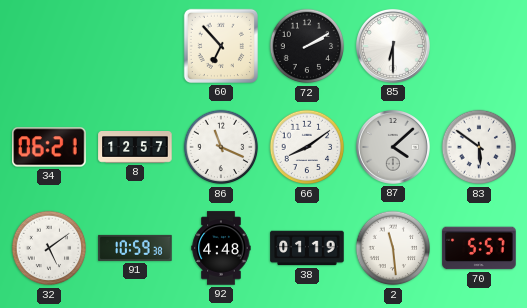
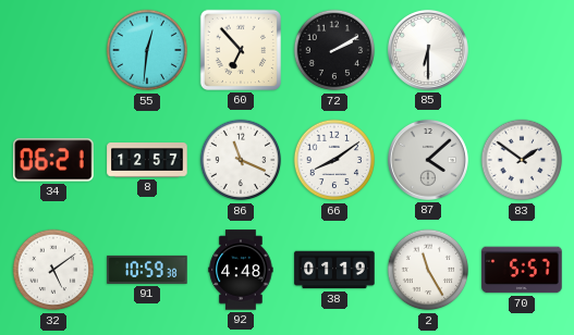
55: none -> 12:31 (147, 50)
83: 5:51 -> 1:51 (522, 160)
2: 11:29 -> 11:25 (428, 270)
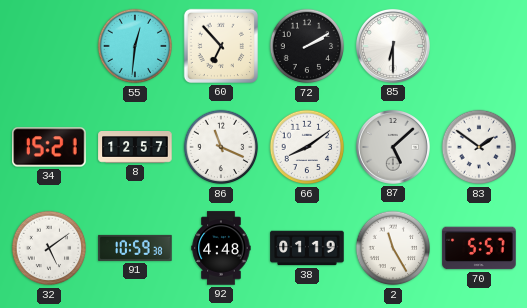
34: 06:21 -> 15:21 (49, 147)
87: 4:08 -> 5:08 (393, 147)
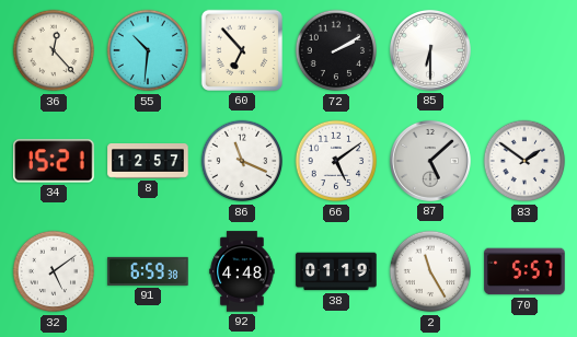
36: none -> 12:23 (54, 50)
55: 12:31 -> 10:31 (148, 50)
66: 8:09 -> 5:09 (336, 161)
91: 10:59 -> 6:59 (148, 271)
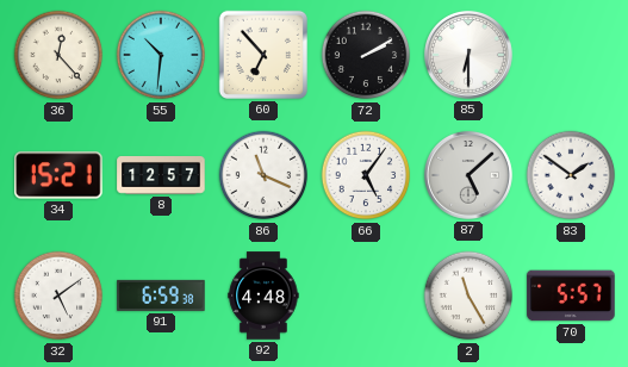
66: 5:09 -> 5:06 (366, 175)
38: 01:19 -> none (336, 271)
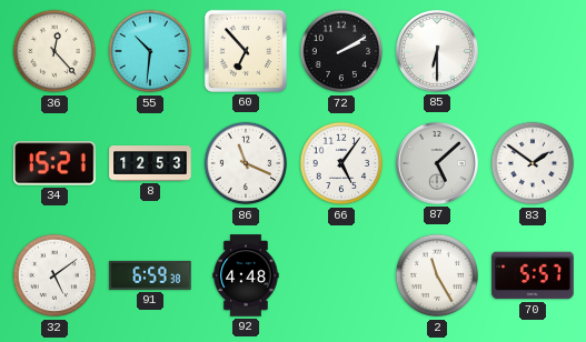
8: 12:57 -> 12:53 (150, 164)
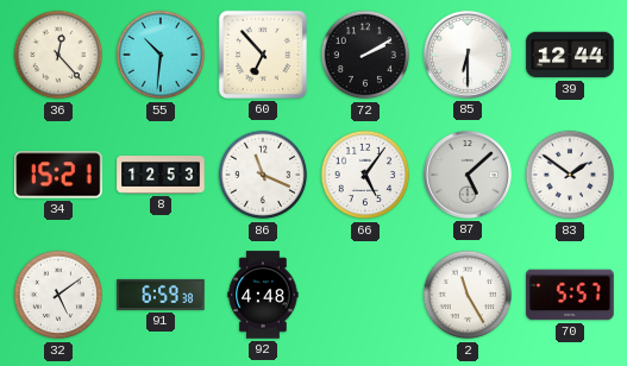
39: none -> 12:44 (570, 55)
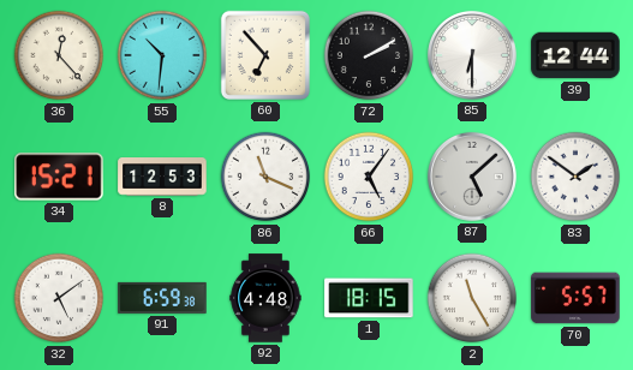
1: none -> 18:15 (369, 298)
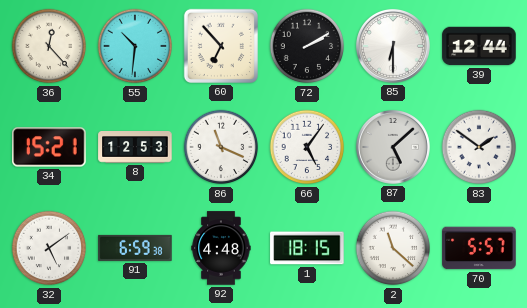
2: 11:25 -> 11:22 (393, 248)
